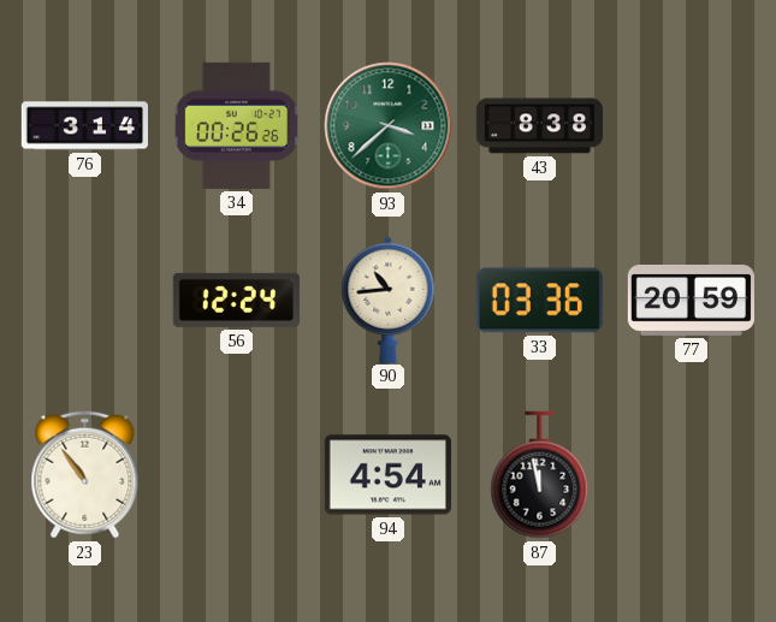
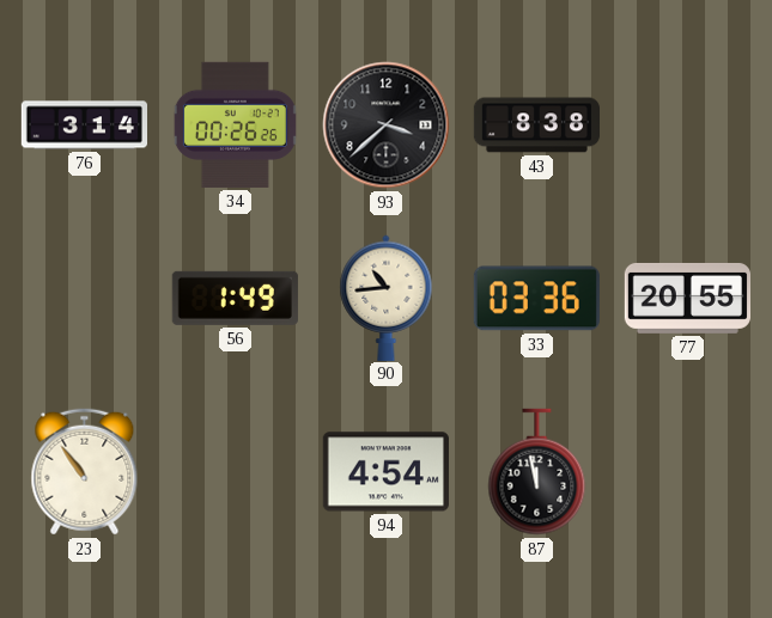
93 dial: green -> black (387, 126)
56: 12:24 -> 1:49 (235, 298)
77: 20:59 -> 20:55 (687, 298)
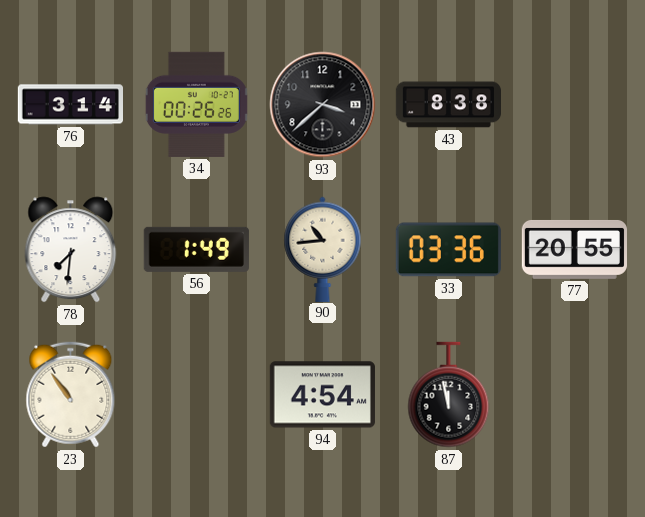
78: none -> 7:31 (71, 250)
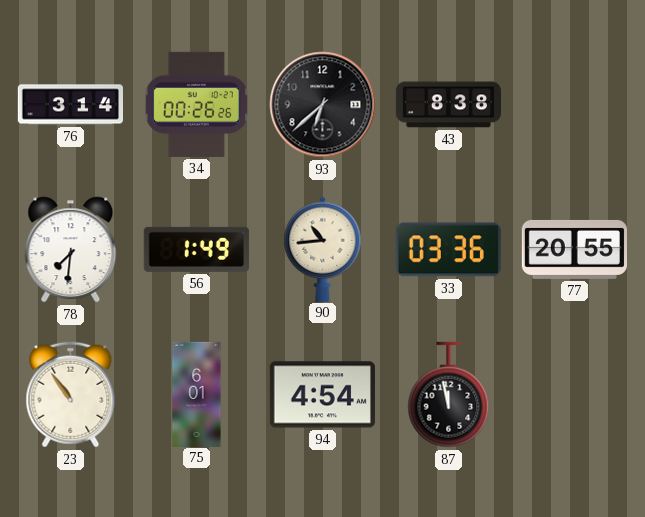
93: 3:38 -> 6:38 (323, 105)
75: none -> 6:01 (197, 394)
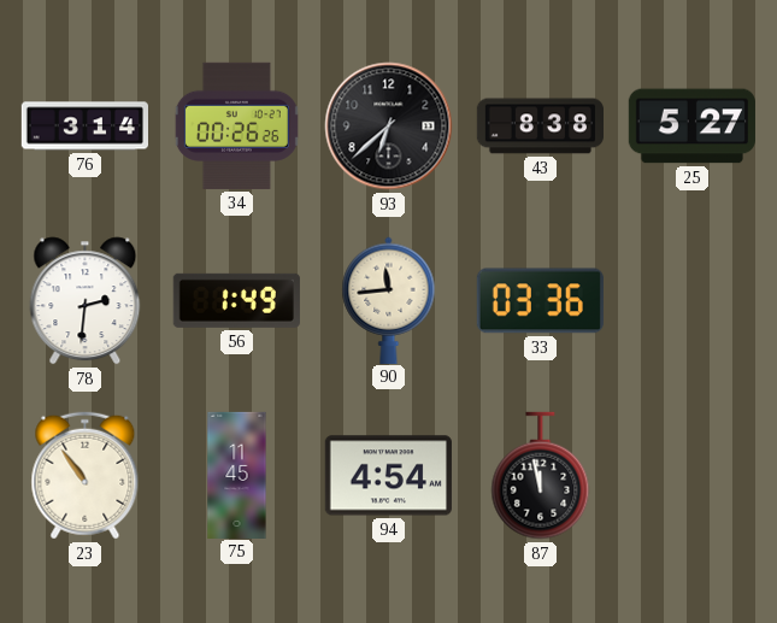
25: none -> 5:27 (691, 127)
78: 7:31 -> 2:31 (86, 301)
90: 10:44 -> 11:44 (389, 300)
77: 20:55 -> none (574, 249)
75: 6:01 -> 11:45 (237, 475)
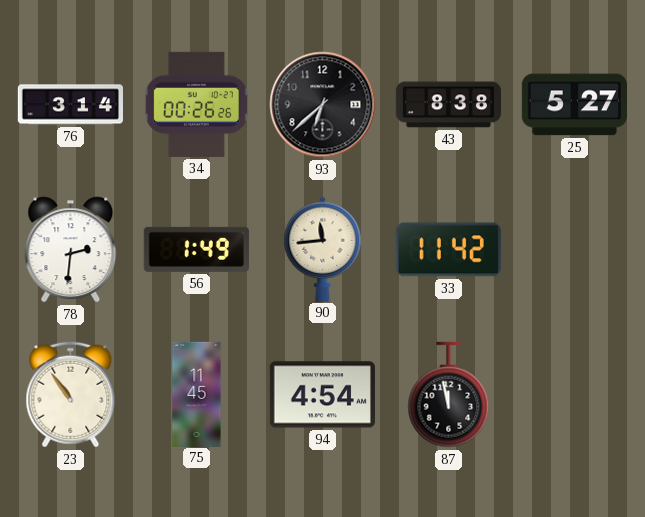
33: 03:36 -> 11:42 (448, 250)
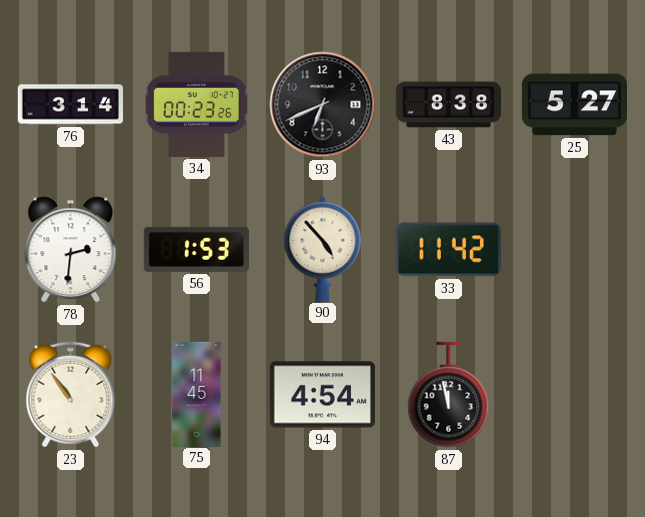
34: 00:26 -> 00:23 (196, 104)
93: 6:38 -> 6:41 (323, 105)
56: 1:49 -> 1:53 (196, 249)
90: 11:44 -> 4:53 (323, 249)
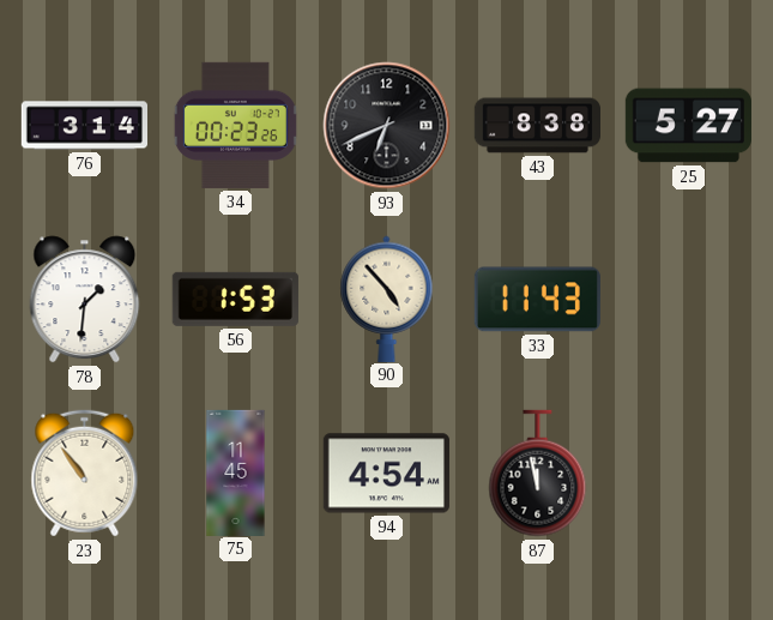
78: 2:31 -> 1:31 (85, 300)
33: 11:42 -> 11:43 (537, 300)
